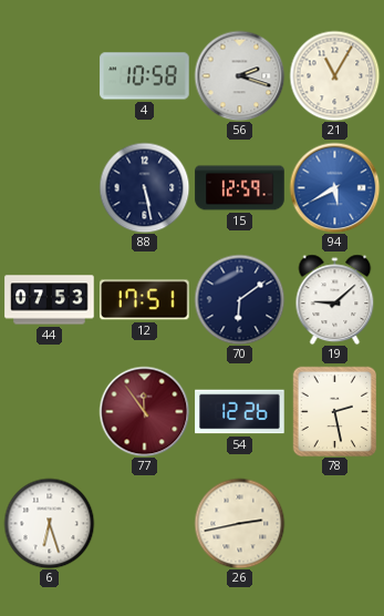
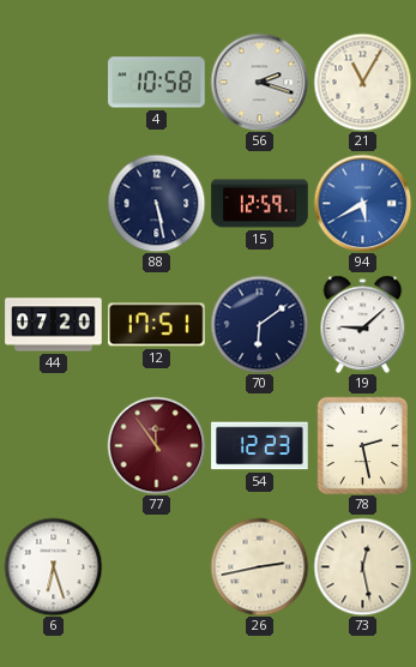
44: 07:53 -> 07:20 (54, 325)
54: 12:26 -> 12:23 (260, 446)
73: none -> 12:28 (362, 566)
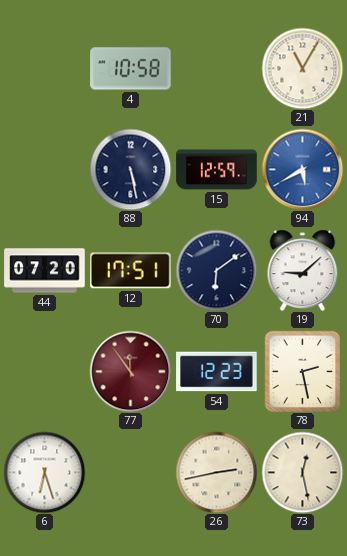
56: 2:18 -> none (259, 82)
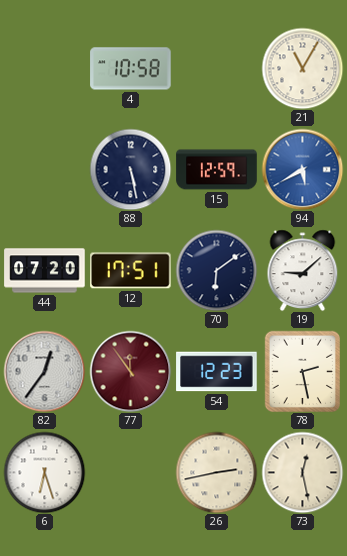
82: none -> 12:36 (44, 371)
